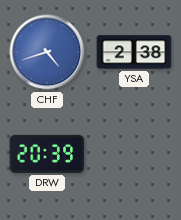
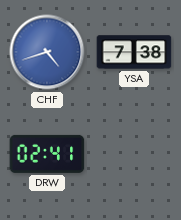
YSA: 2:38 -> 7:38 (134, 52)
DRW: 20:39 -> 02:41 (47, 154)
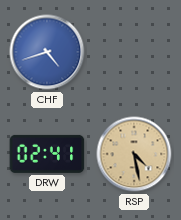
YSA: 7:38 -> none (134, 52)
RSP: none -> 4:28 (134, 154)
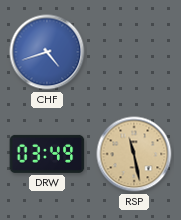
DRW: 02:41 -> 03:49 (47, 154)
RSP: 4:28 -> 11:28 (134, 154)
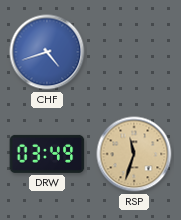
RSP: 11:28 -> 11:33 (134, 154)
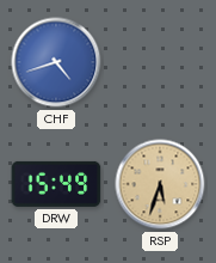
DRW: 03:49 -> 15:49 (56, 184)
RSP: 11:33 -> 5:33 (160, 184)
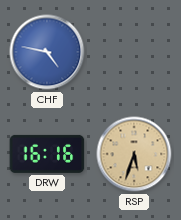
CHF: 4:42 -> 4:47 (47, 52)
DRW: 15:49 -> 16:16 (47, 154)
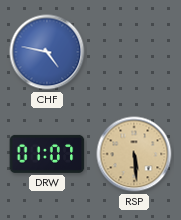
DRW: 16:16 -> 01:07 (47, 154)
RSP: 5:33 -> 5:29 (134, 154)
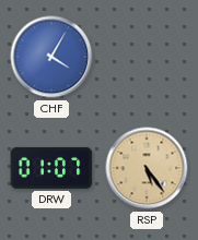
CHF: 4:47 -> 4:05 (51, 57)
RSP: 5:29 -> 5:24 (147, 168)
